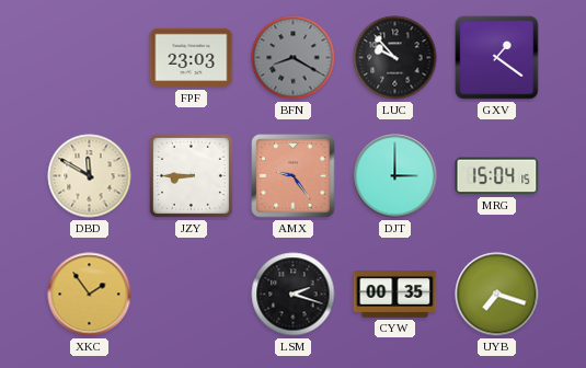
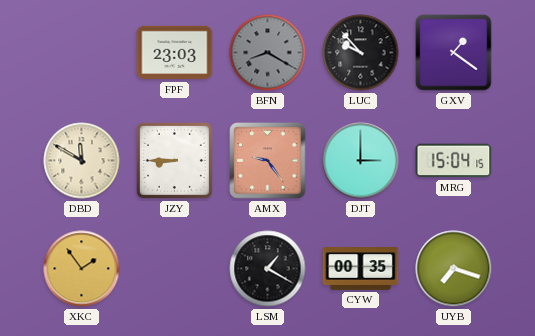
LSM: 2:18 -> 1:20 (268, 269)
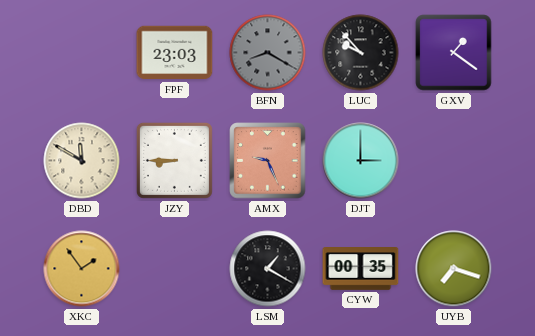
AMX: 9:24 -> 9:26 (268, 161)
MRG: 15:04 -> none (454, 161)
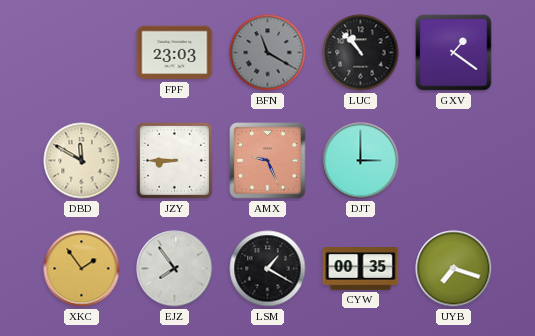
BFN: 8:20 -> 11:20 (268, 53)
LUC: 9:53 -> 10:53 (361, 53)
EJZ: none -> 7:54 (175, 269)
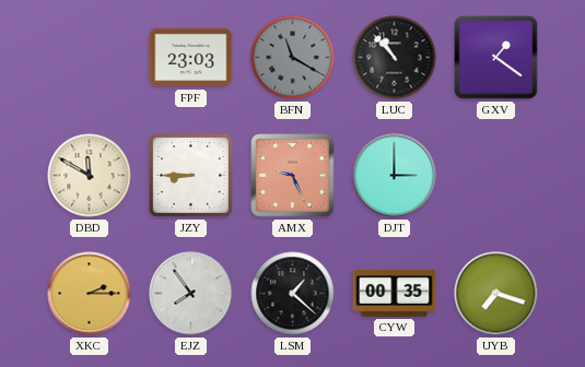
XKC: 1:54 -> 2:15 (90, 294)
LSM: 1:20 -> 1:22 (293, 294)
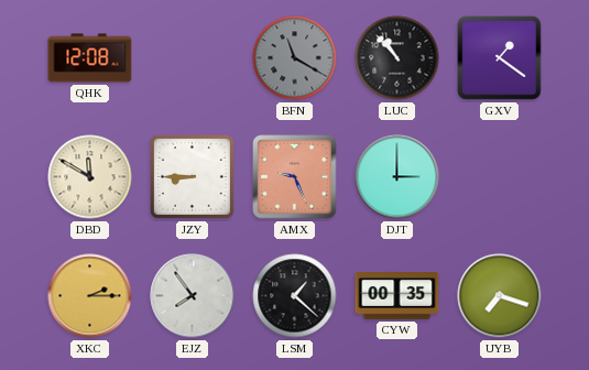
QHK: none -> 12:08 (90, 58)
FPF: 23:03 -> none (191, 58)
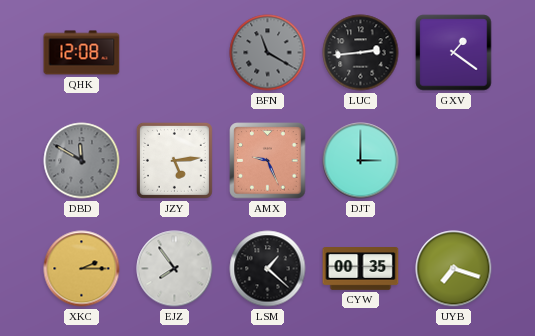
LUC: 10:53 -> 2:44 (361, 53)
DBD dial: cream -> grey (82, 161)
JZY: 8:45 -> 5:14 (174, 160)
